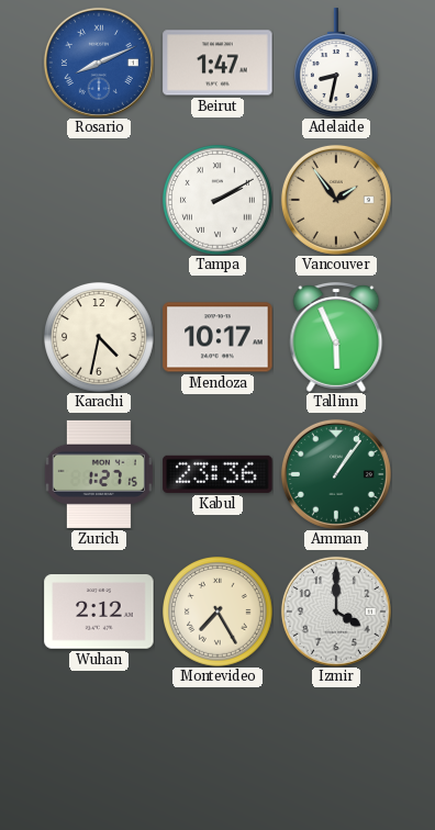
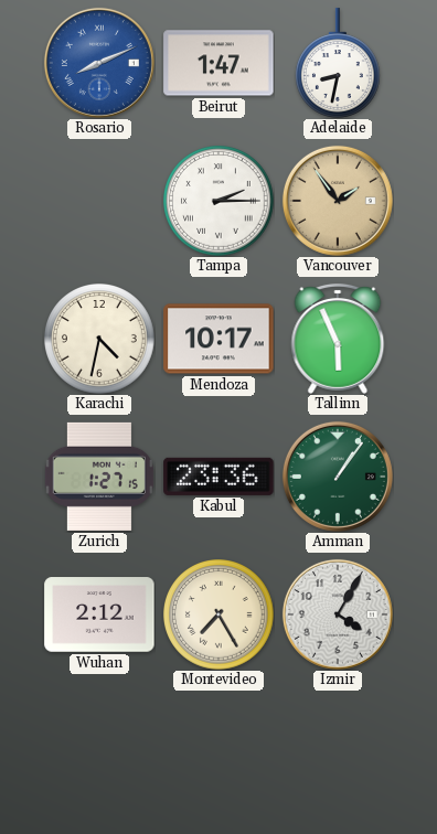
Tampa: 2:10 -> 2:15 (218, 201)
Izmir: 4:00 -> 4:05 (338, 614)
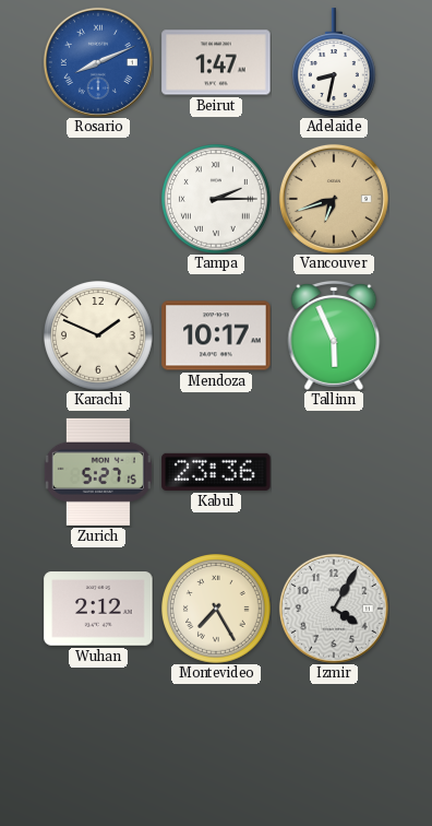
Vancouver: 1:54 -> 6:42 (334, 199)
Karachi: 4:32 -> 1:49 (98, 335)
Zurich: 1:27 -> 5:27 (98, 472)
Amman: 1:06 -> none (338, 477)
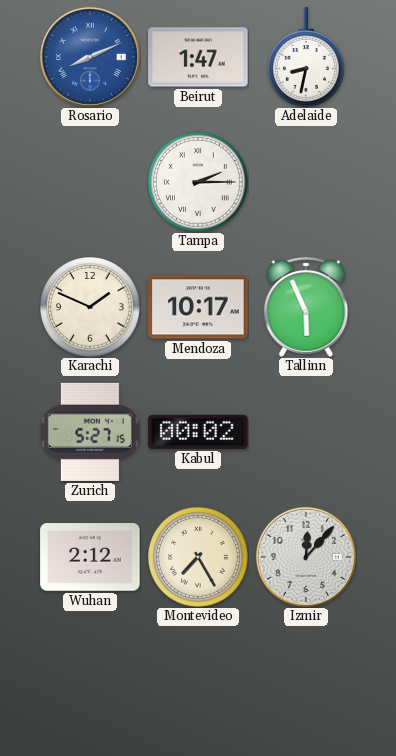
Vancouver: 6:42 -> none (334, 199)
Kabul: 23:36 -> 00:02 (198, 432)
Izmir: 4:05 -> 12:07 (306, 557)
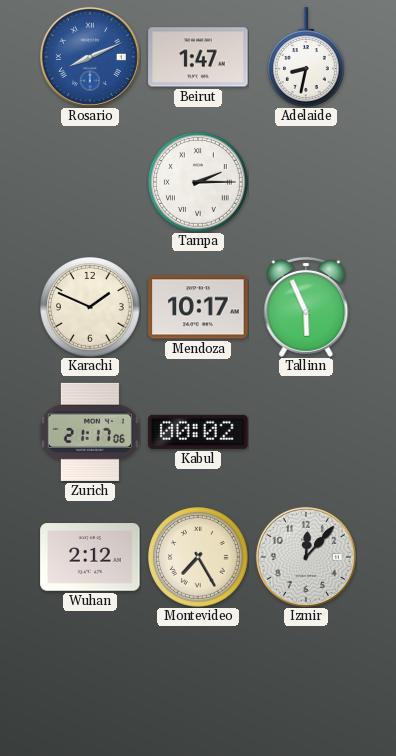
Zurich: 5:27 -> 21:17 (90, 432)
